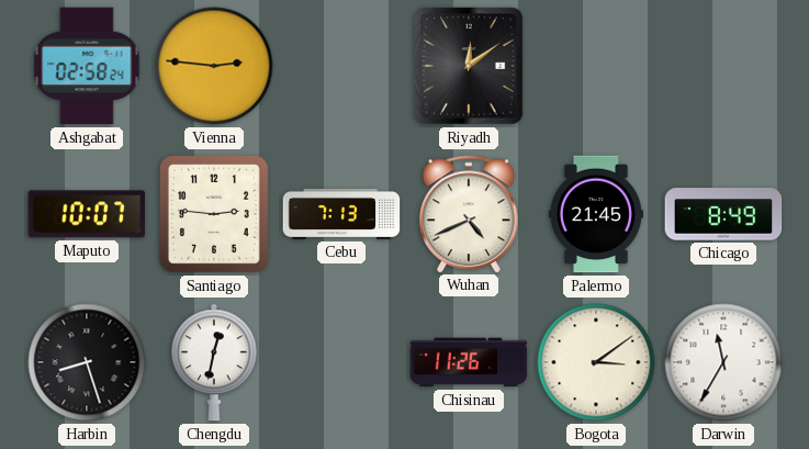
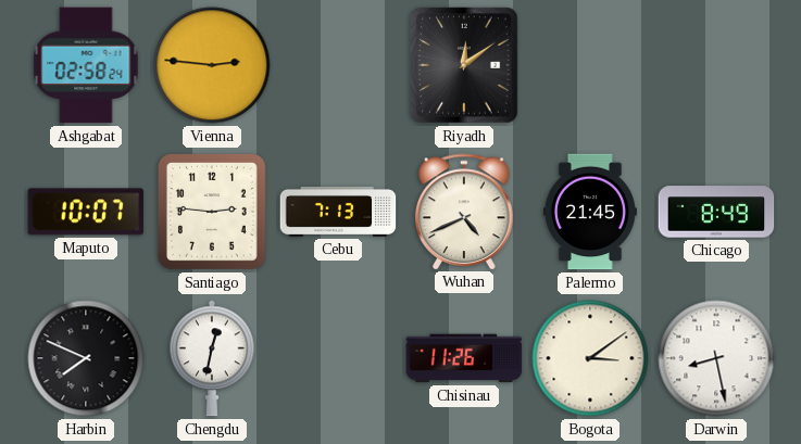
Harbin: 8:27 -> 7:49 (86, 358)
Darwin: 11:35 -> 8:28 (716, 358)
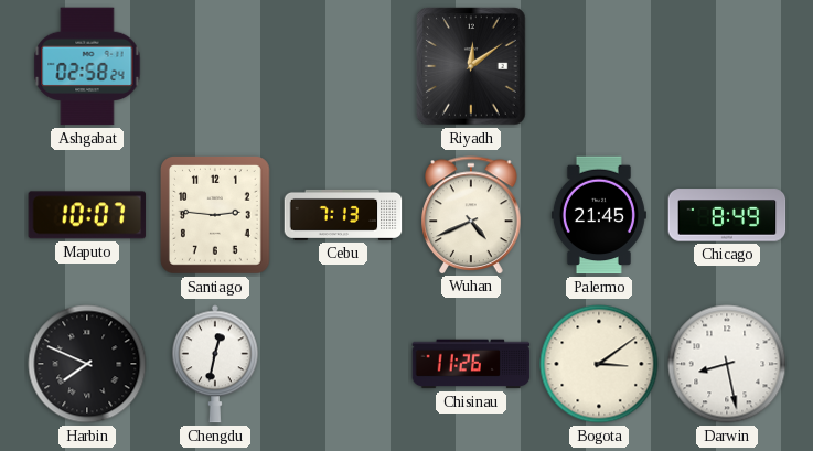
Vienna: 2:46 -> none (212, 65)
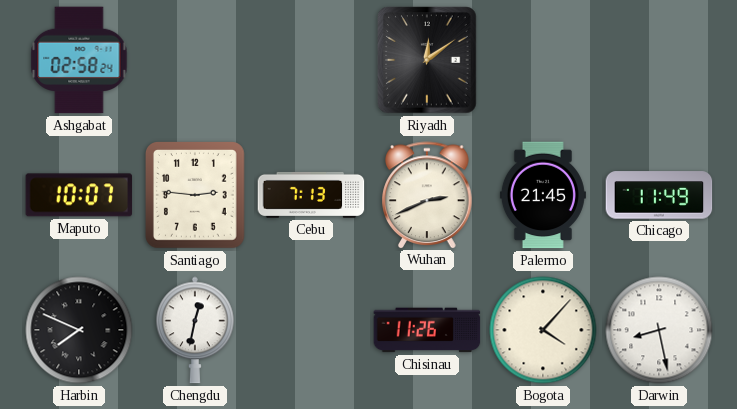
Wuhan: 4:41 -> 2:41 (427, 195)
Chicago: 8:49 -> 11:49 (659, 195)
Bogota: 3:09 -> 4:07 (543, 330)
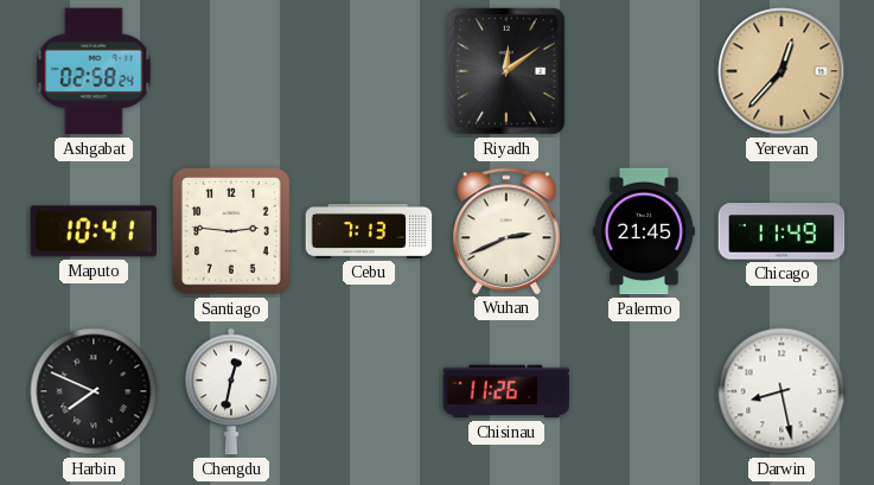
Yerevan: none -> 12:37 (782, 71)
Maputo: 10:07 -> 10:41 (94, 231)
Bogota: 4:07 -> none (543, 330)
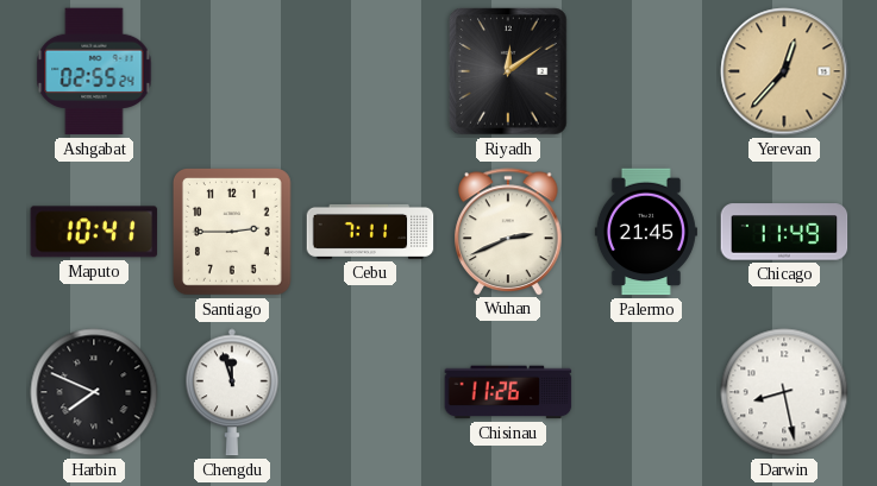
Ashgabat: 02:58 -> 02:55 (94, 71)
Santiago: 2:46 -> 2:45 (233, 233)
Cebu: 7:13 -> 7:11 (370, 232)
Chengdu: 12:32 -> 11:57 (232, 392)
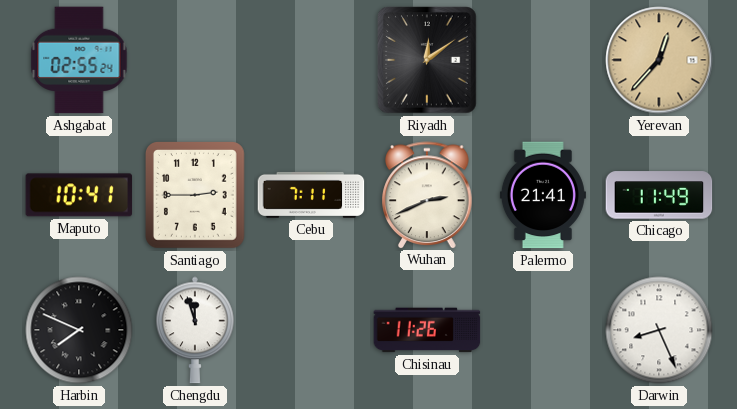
Palermo: 21:45 -> 21:41 (543, 195)
Darwin: 8:28 -> 8:26 (659, 330)
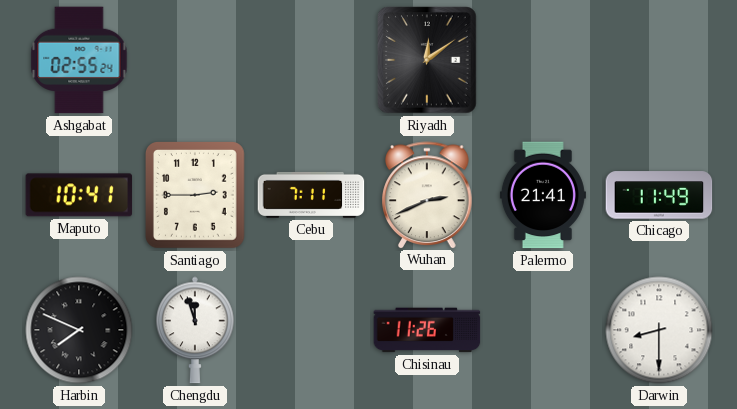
Yerevan: 12:37 -> none (659, 60)
Darwin: 8:26 -> 8:30 (659, 330)
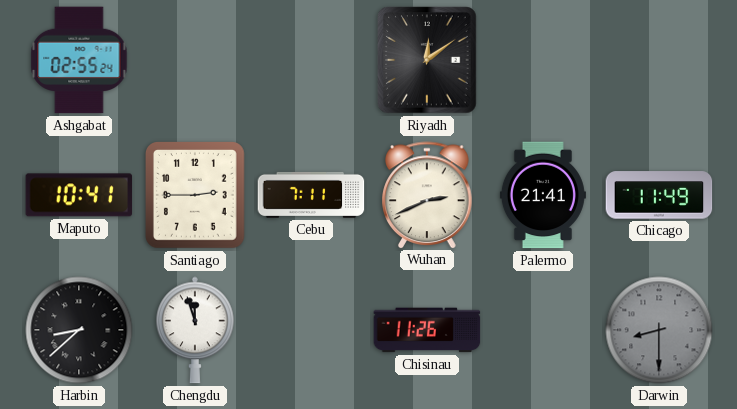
Harbin: 7:49 -> 8:38 (79, 330)
Darwin dial: white -> grey (659, 330)
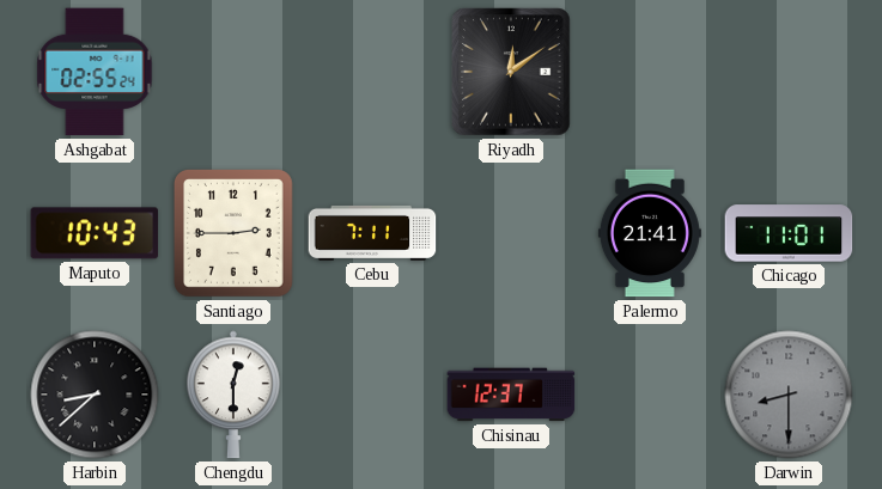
Maputo: 10:41 -> 10:43 (95, 233)
Wuhan: 2:41 -> none (427, 195)
Chicago: 11:49 -> 11:01 (789, 233)
Chengdu: 11:57 -> 12:30 (233, 395)
Chisinau: 11:26 -> 12:37 (511, 395)
